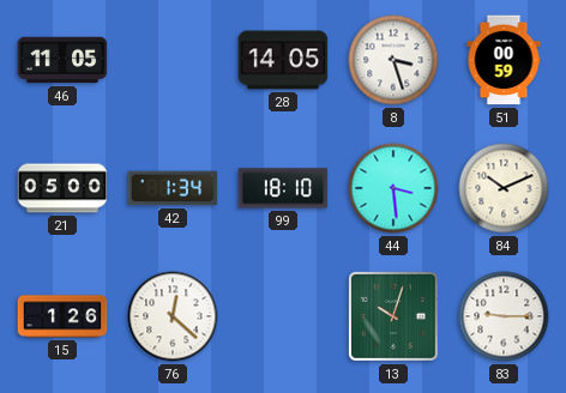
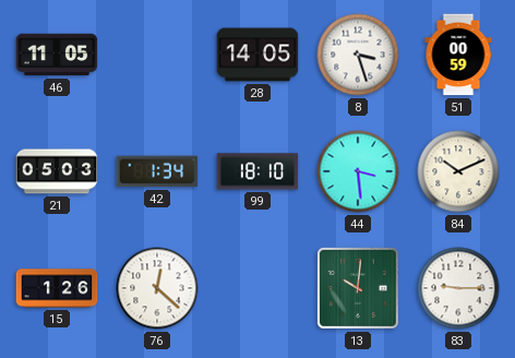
21: 05:00 -> 05:03 (57, 171)
13: 10:03 -> 10:01 (358, 288)
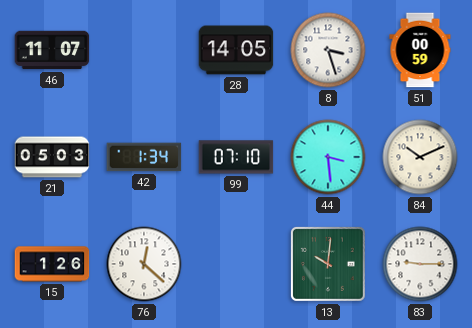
46: 11:05 -> 11:07 (52, 50)
99: 18:10 -> 07:10 (236, 157)
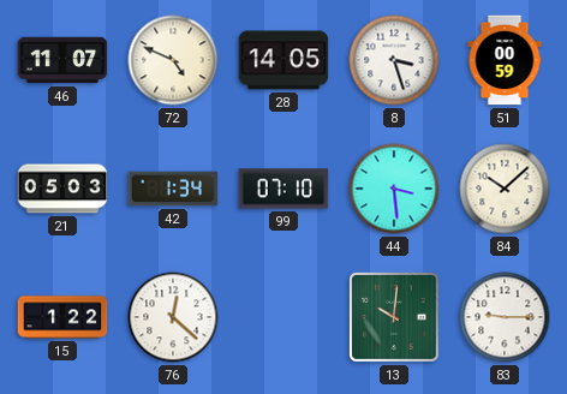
72: none -> 4:49 (173, 60)
84: 10:11 -> 10:08 (505, 189)
15: 1:26 -> 1:22 (62, 317)
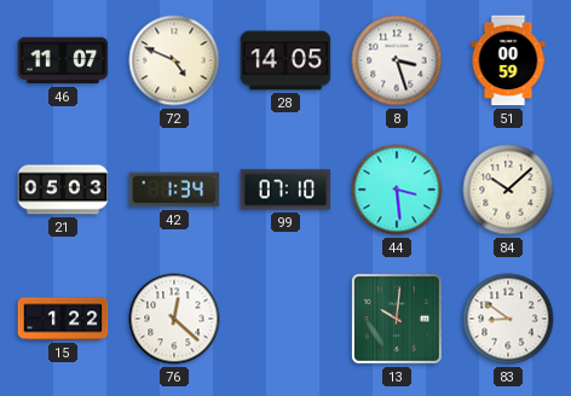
83: 9:15 -> 8:51 (508, 319)
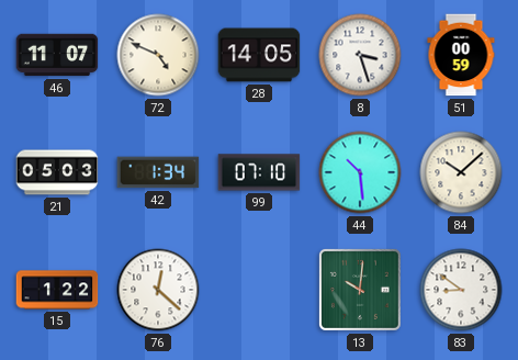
44: 3:29 -> 10:29 (360, 172)
